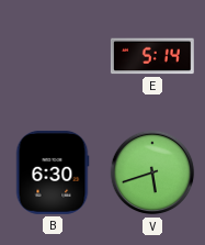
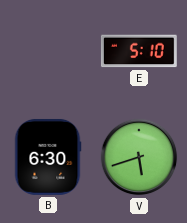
E: 5:14 -> 5:10 (139, 51)
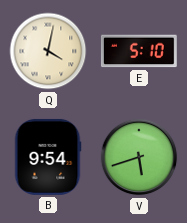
Q: none -> 4:02 (48, 51)
B: 6:30 -> 9:54 (48, 157)
